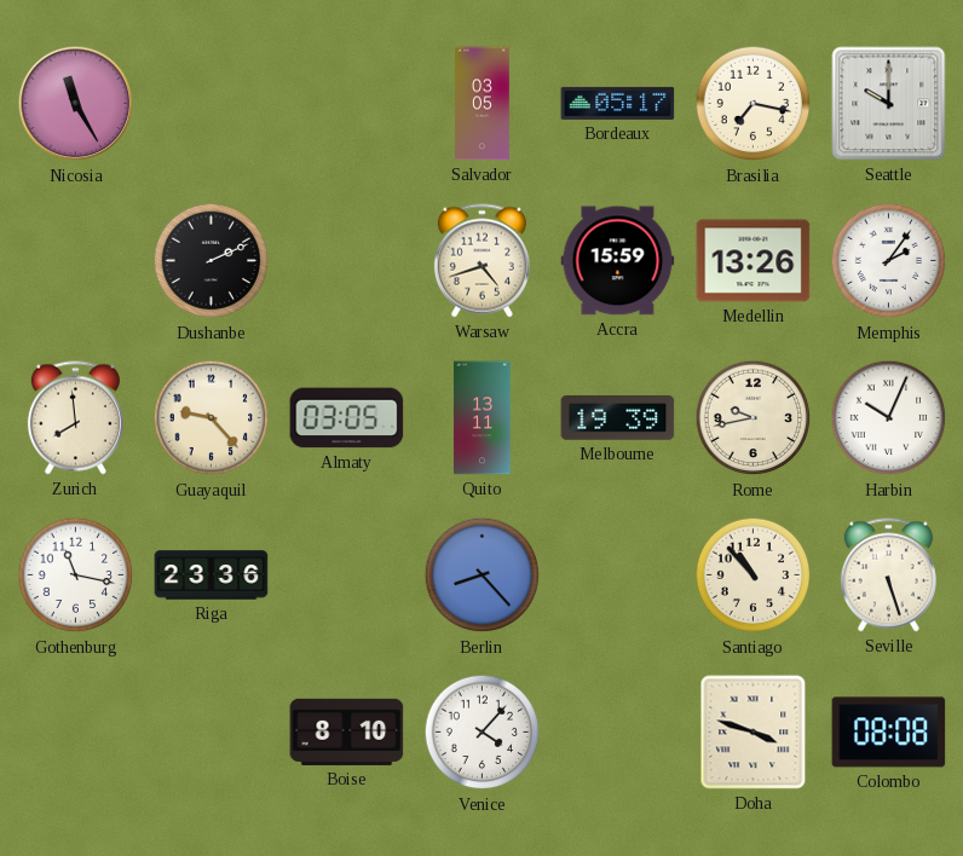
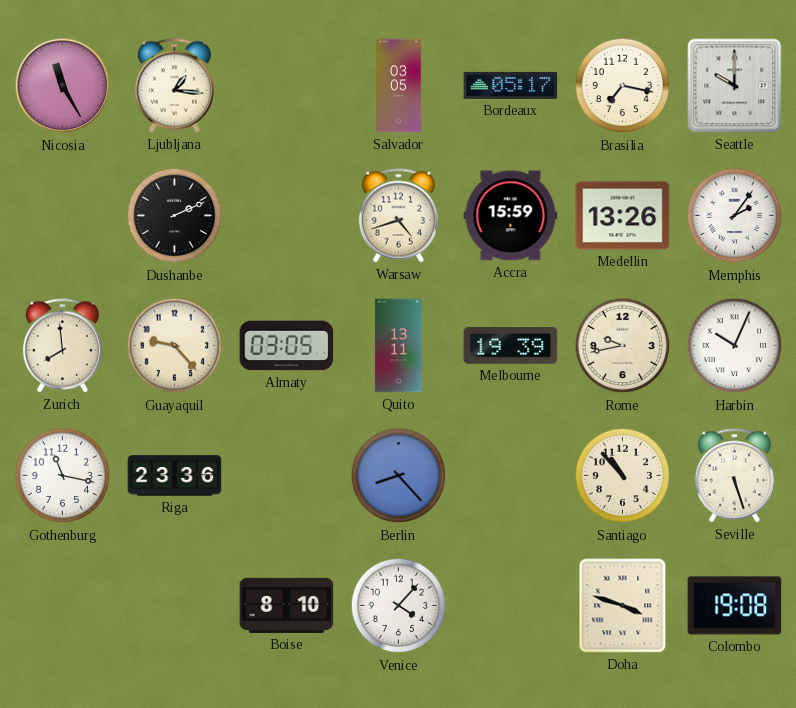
Ljubljana: none -> 1:16 (174, 86)
Colombo: 08:08 -> 19:08 (735, 606)
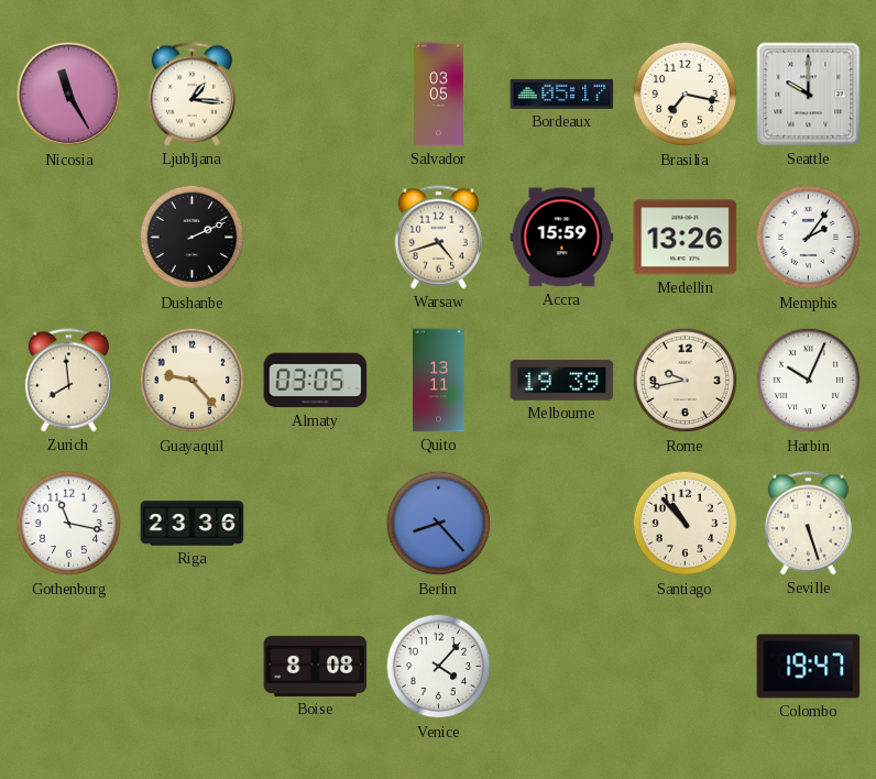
Boise: 8:10 -> 8:08 (316, 666)
Doha: 3:48 -> none (623, 606)
Colombo: 19:08 -> 19:47 (809, 667)
